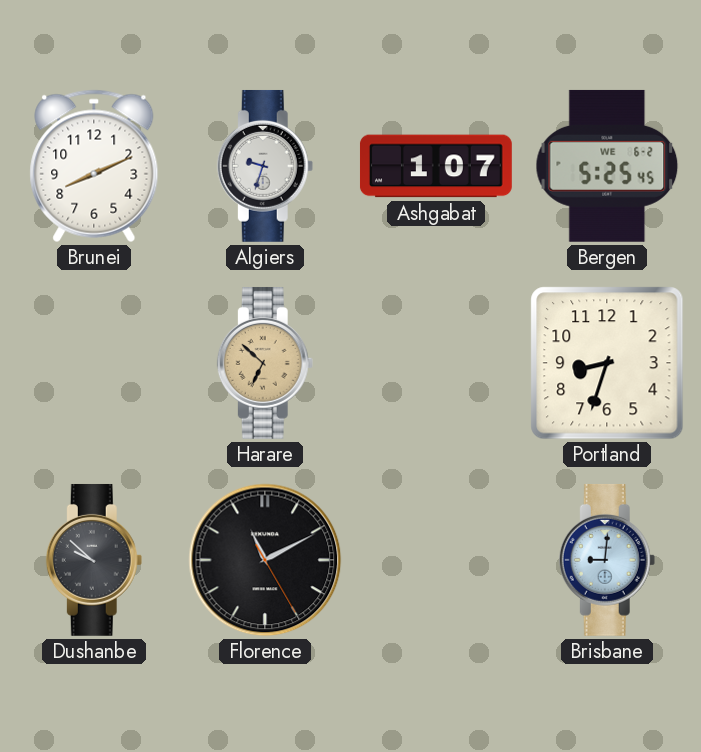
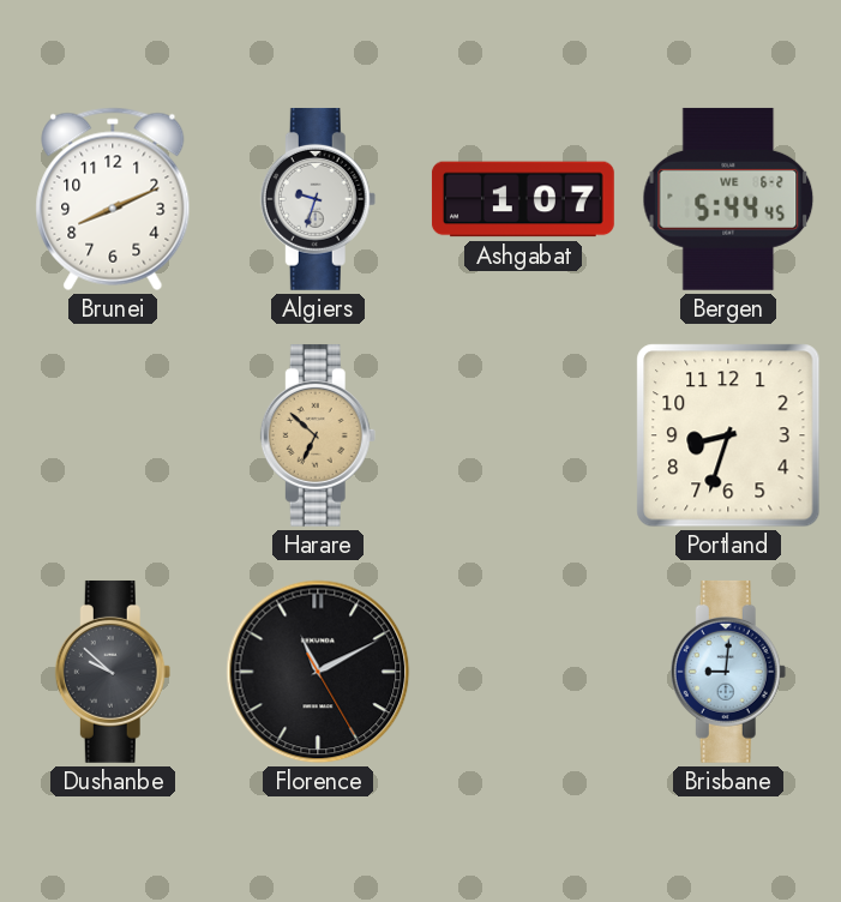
Bergen: 5:25 -> 5:44 (728, 199)
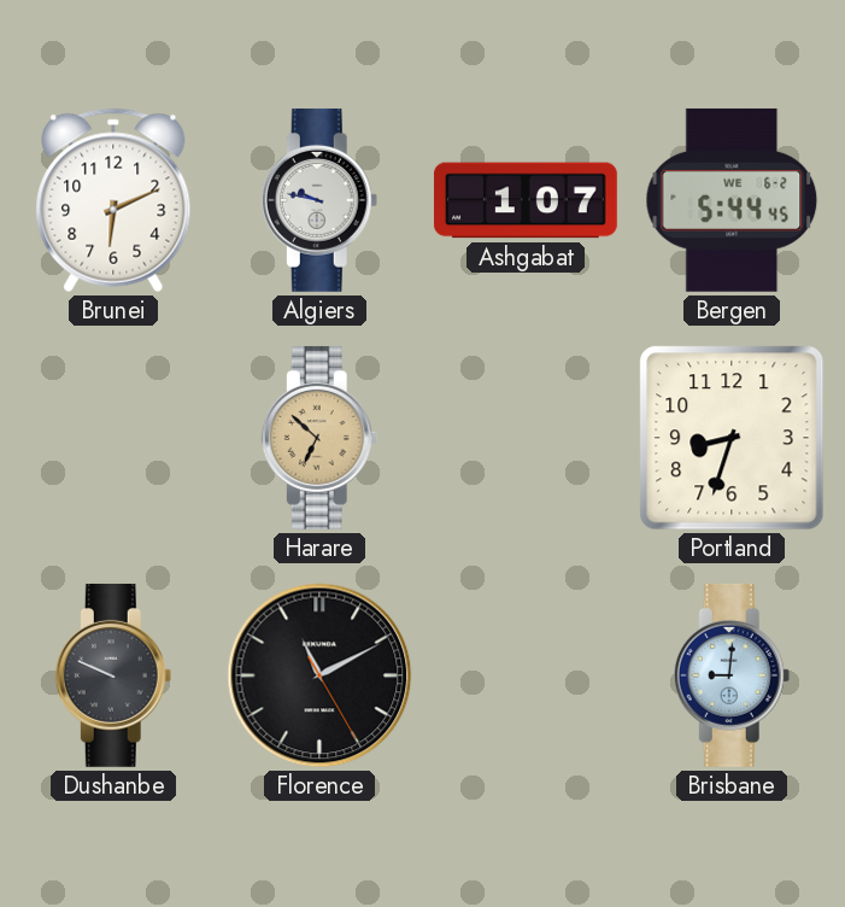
Brunei: 8:11 -> 6:11 (113, 200)
Algiers: 9:33 -> 9:47 (319, 200)
Dushanbe: 9:52 -> 9:49 (113, 675)
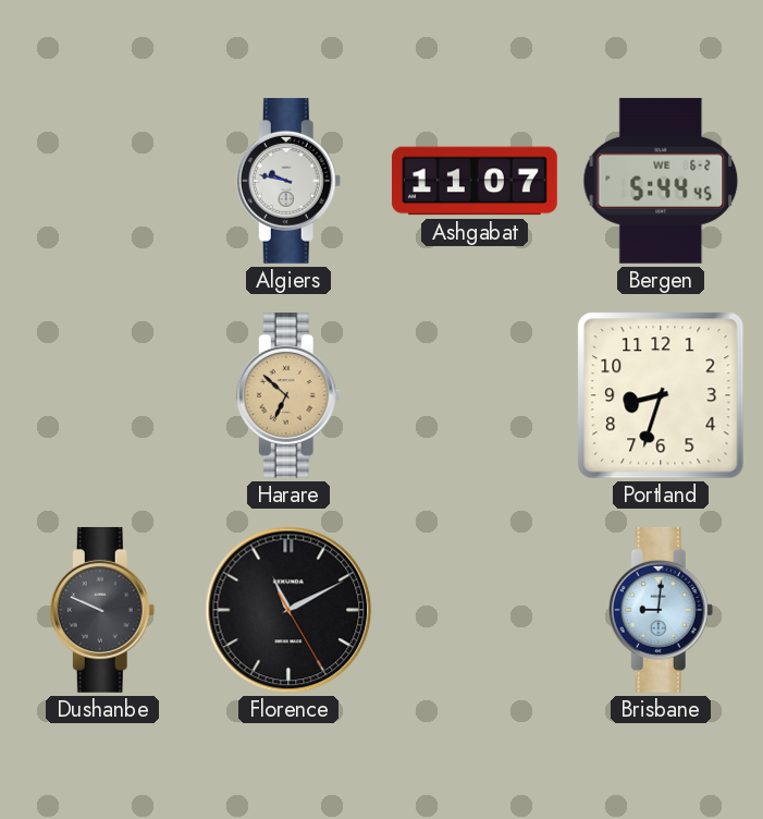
Brunei: 6:11 -> none (113, 200)
Ashgabat: 1:07 -> 11:07 (475, 181)
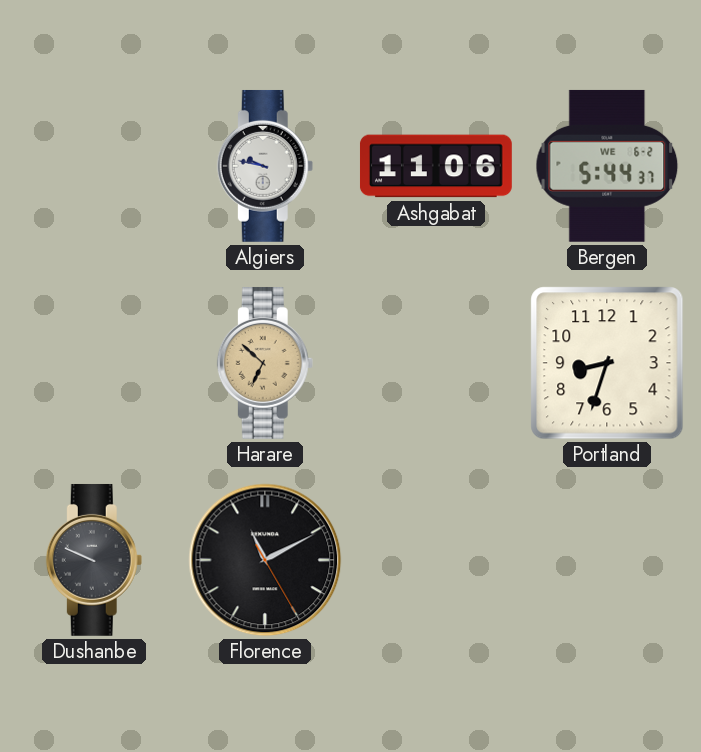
Ashgabat: 11:07 -> 11:06 (436, 166)
Bergen: 5:44:45 -> 5:44:37 (607, 166)
Brisbane: 9:01 -> none (661, 610)
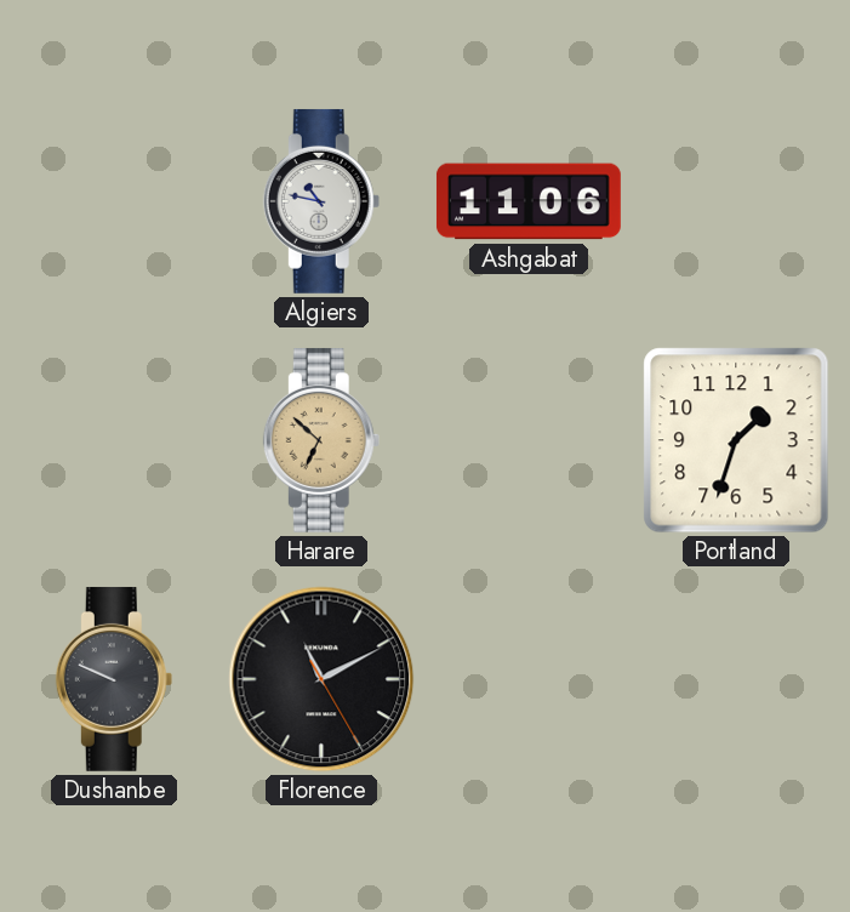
Algiers: 9:47 -> 10:47 (321, 201)
Bergen: 5:44 -> none (607, 166)
Portland: 8:33 -> 1:33 (736, 440)
